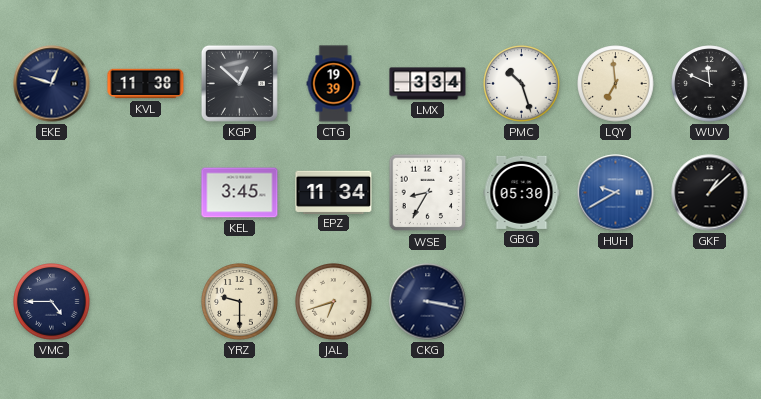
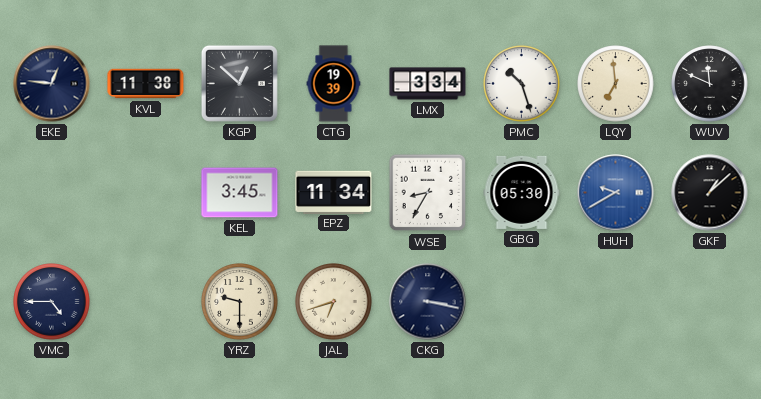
EKE: 12:48 -> 12:46 (52, 84)
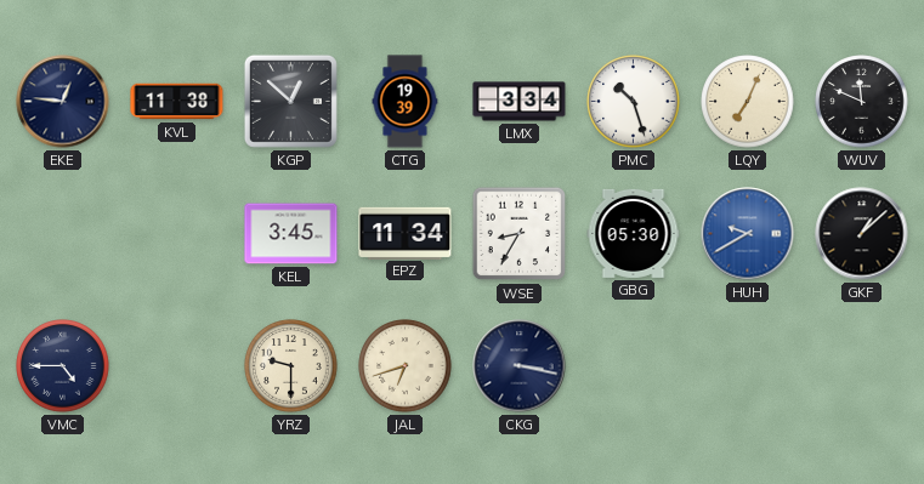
LQY: 6:59 -> 7:04 (748, 102)
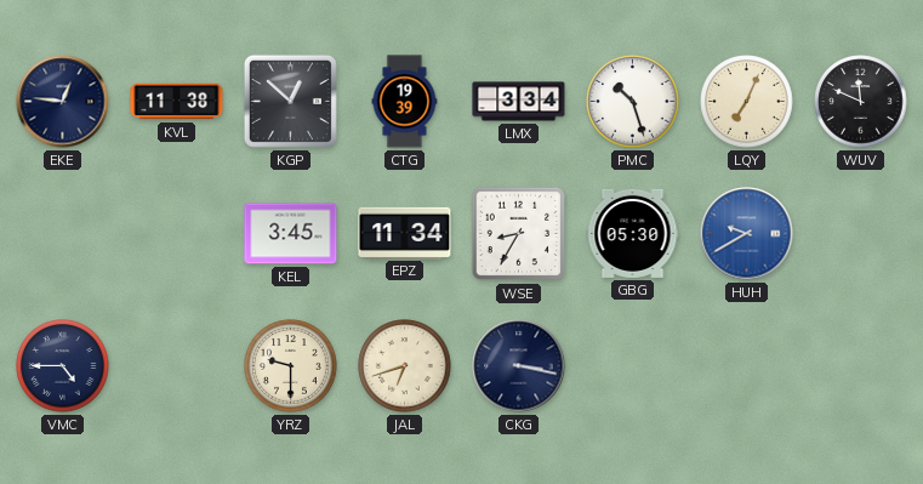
GKF: 1:08 -> none (862, 234)
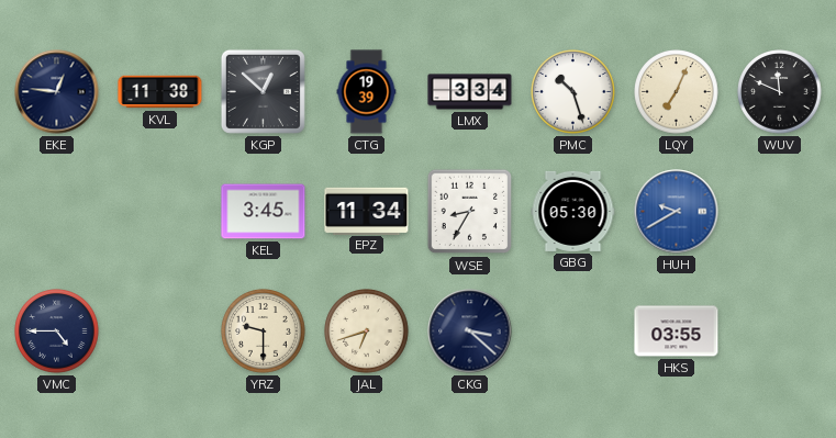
CKG: 3:17 -> 3:22 (470, 332)
HKS: none -> 03:55 (677, 332)
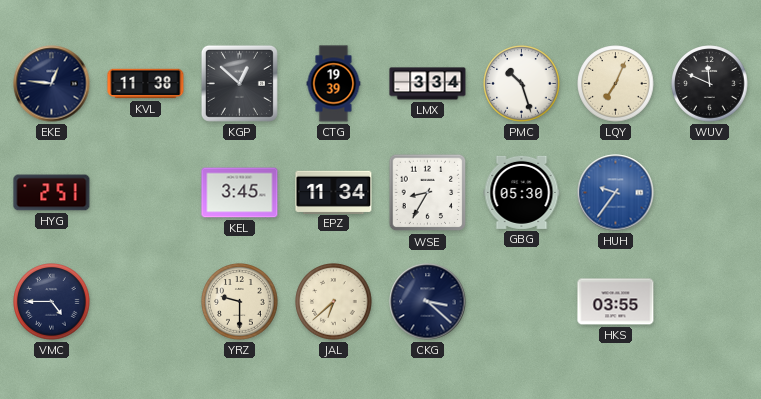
HYG: none -> 2:51 (52, 193)
HUH: 9:40 -> 9:36 (616, 193)
JAL: 6:42 -> 6:38 (334, 302)
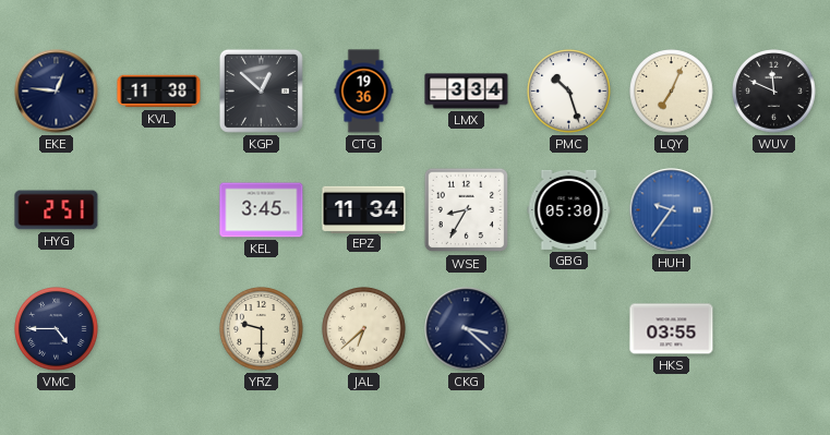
CTG: 19:39 -> 19:36 (364, 92)
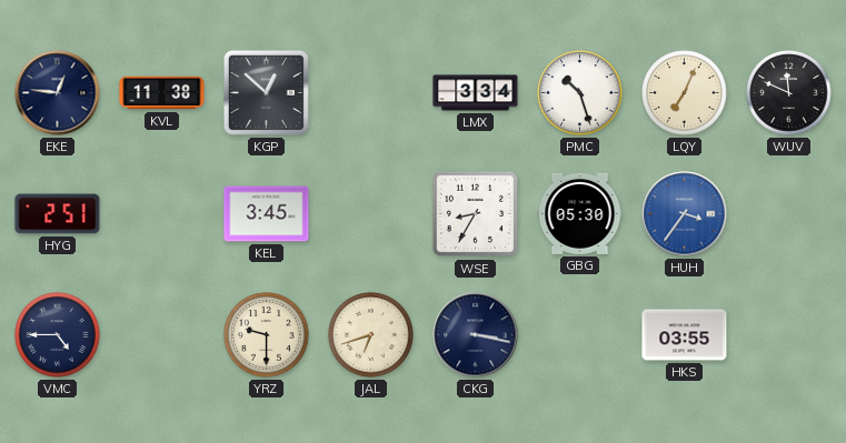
CTG: 19:36 -> none (364, 92)
EPZ: 11:34 -> none (364, 209)
HUH: 9:36 -> 3:36 (685, 214)
JAL: 6:38 -> 6:42 (371, 335)
CKG: 3:22 -> 3:17 (476, 335)
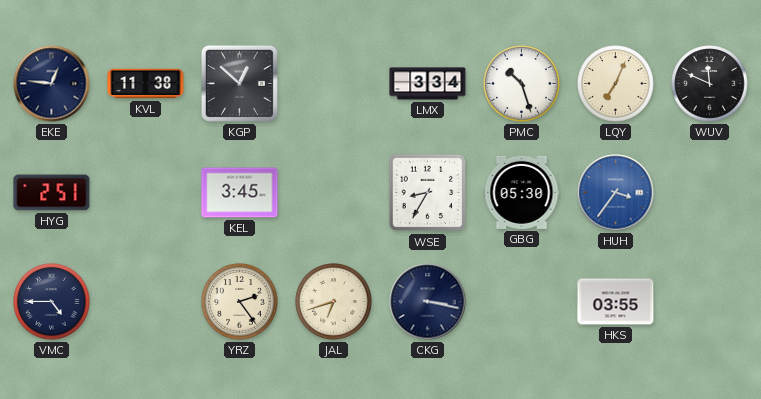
YRZ: 9:30 -> 2:24 (240, 302)
